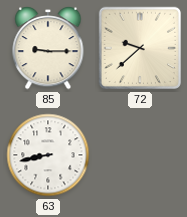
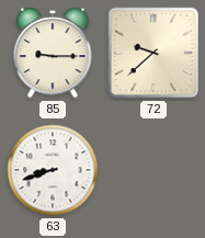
63: 8:43 -> 8:42 (53, 170)
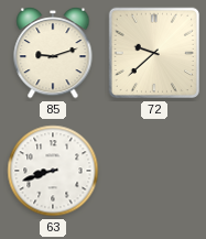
85: 9:15 -> 9:12 (53, 53)
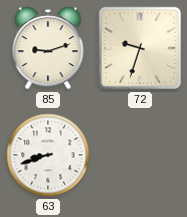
72: 9:38 -> 9:33 (140, 48)
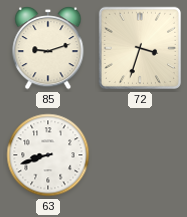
72: 9:33 -> 3:33 (140, 48)
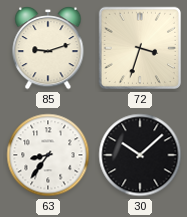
63: 8:42 -> 8:36 (48, 155)
30: none -> 10:08 (140, 155)
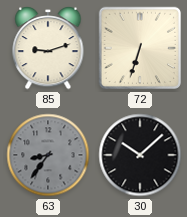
72: 3:33 -> 6:33 (140, 48)
63 dial: white -> grey (48, 155)
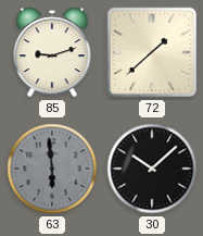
72: 6:33 -> 1:38 (152, 52)
63: 8:36 -> 5:59 (52, 169)
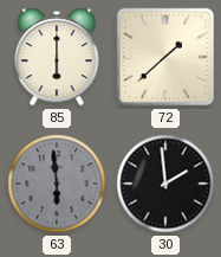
85: 9:12 -> 6:00 (57, 57)
30: 10:08 -> 1:59 (165, 184)
